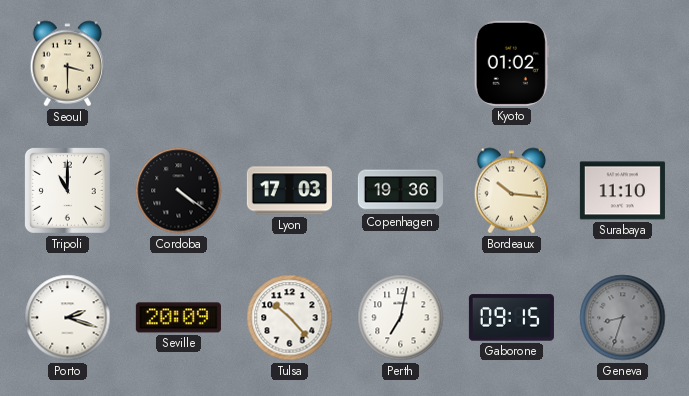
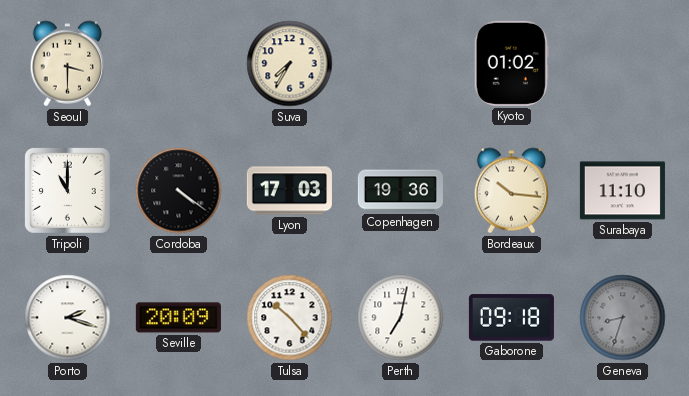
Suva: none -> 7:35 (290, 64)
Gaborone: 09:15 -> 09:18 (511, 318)
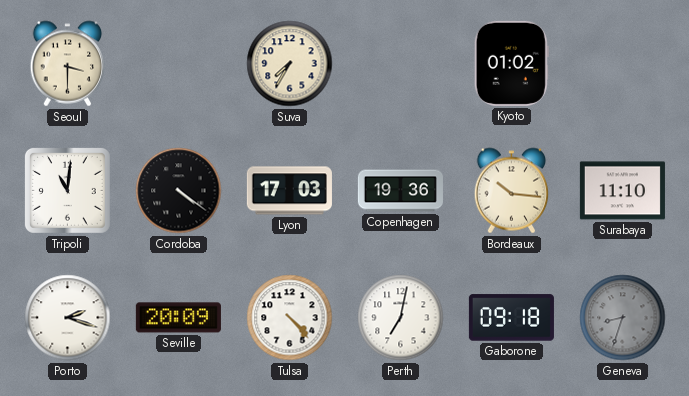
Tripoli: 11:00 -> 11:01 (67, 190)
Tulsa: 10:23 -> 4:23 (290, 318)
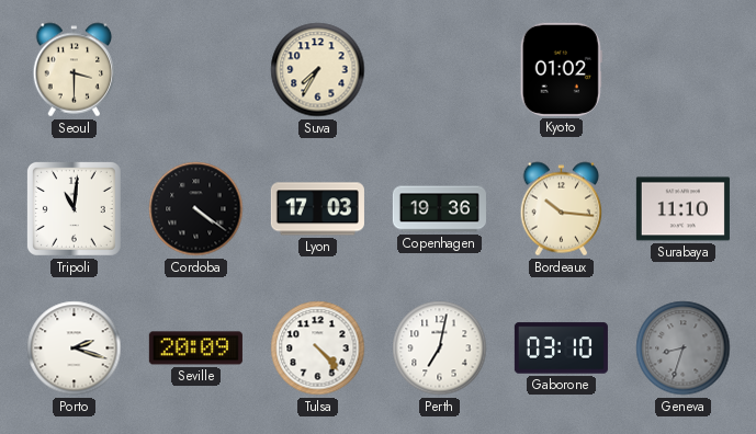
Gaborone: 09:18 -> 03:10 (561, 349)
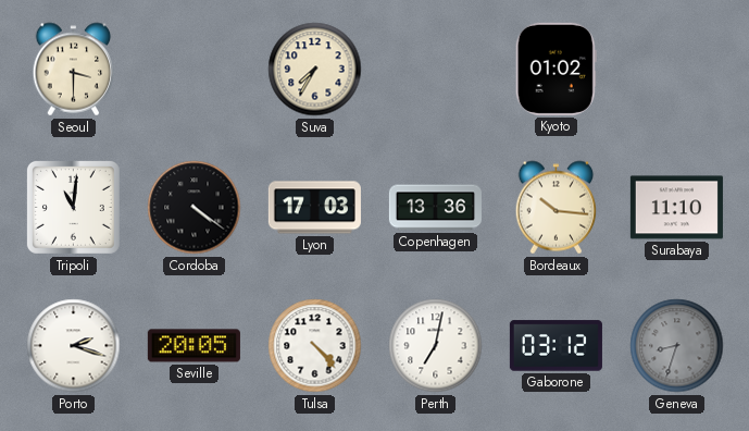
Copenhagen: 19:36 -> 13:36 (435, 208)
Seville: 20:09 -> 20:05 (194, 346)
Gaborone: 03:10 -> 03:12 (555, 346)
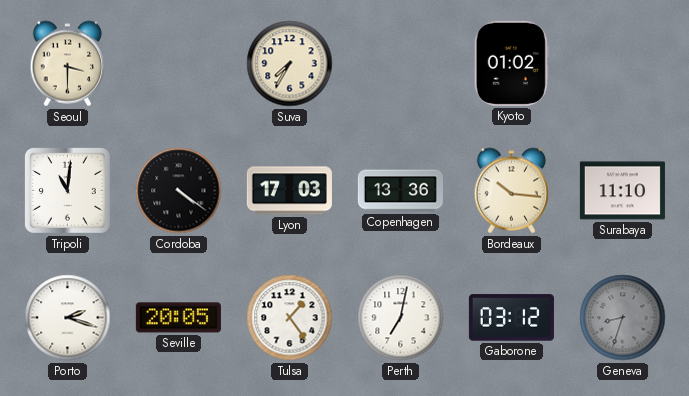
Tulsa: 4:23 -> 1:24 (290, 318)
